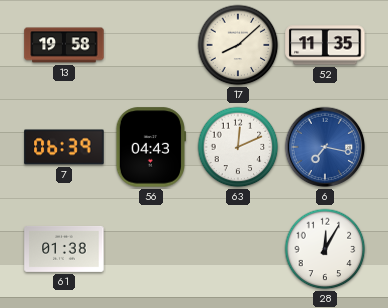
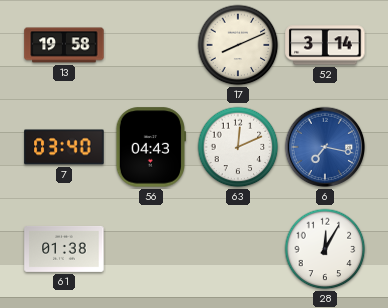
17: 8:08 -> 8:11 (238, 45)
52: 11:35 -> 3:14 (325, 45)
7: 06:39 -> 03:40 (64, 147)
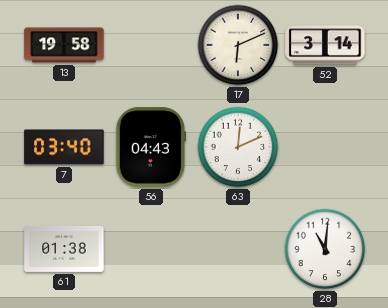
17: 8:11 -> 6:11 (238, 45)
6: 7:17 -> none (325, 147)
28: 12:05 -> 11:01 (325, 249)
